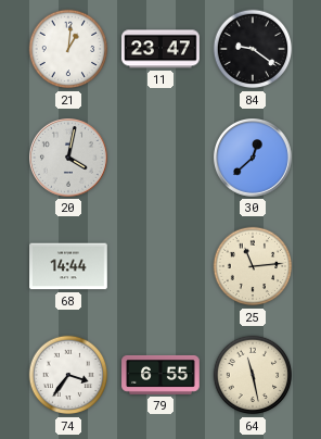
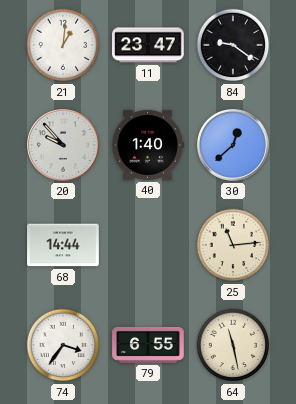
20: 4:02 -> 9:53 (64, 146)
40: none -> 1:40 (148, 145)
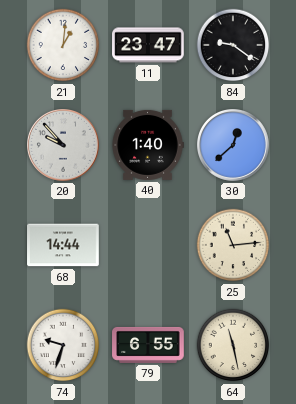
74: 3:36 -> 9:33 (63, 345)
